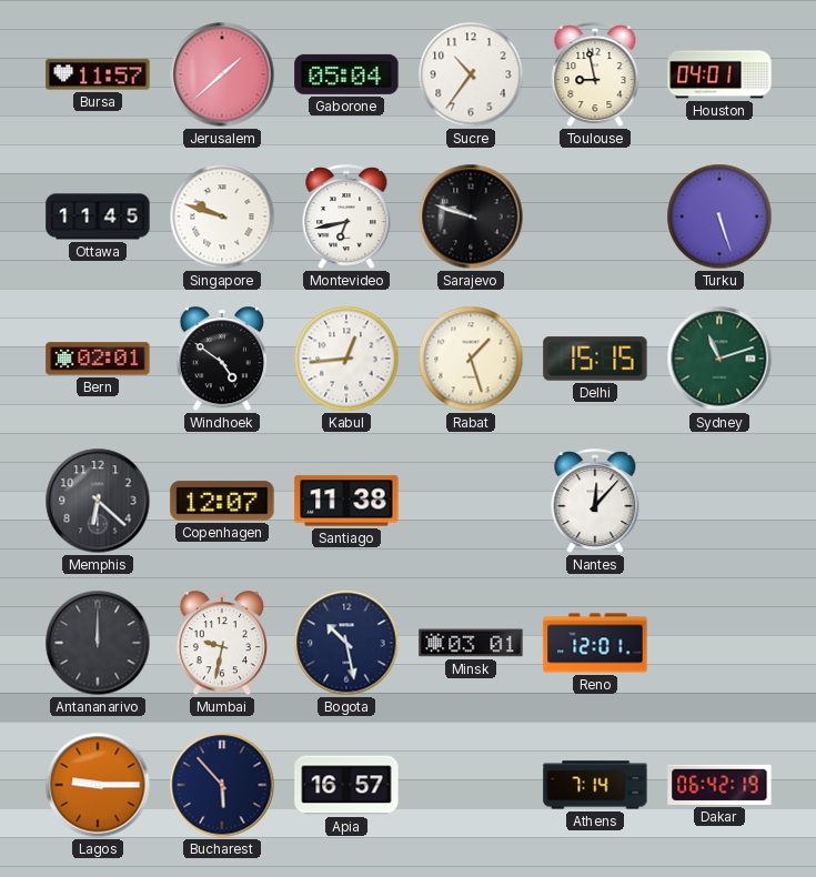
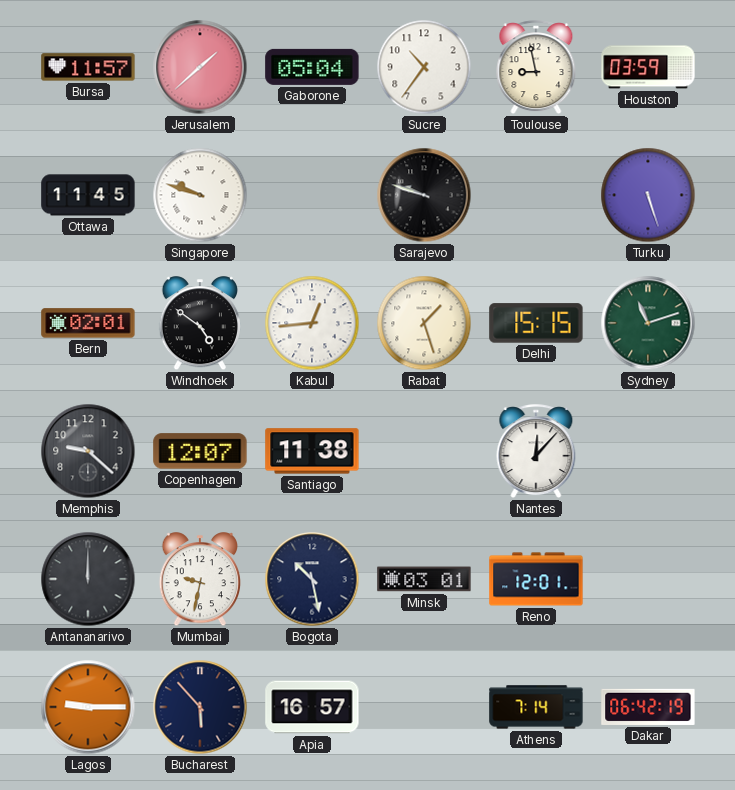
Houston: 04:01 -> 03:59 (648, 67)
Montevideo: 6:43 -> none (346, 218)
Memphis: 6:22 -> 9:22 (88, 451)
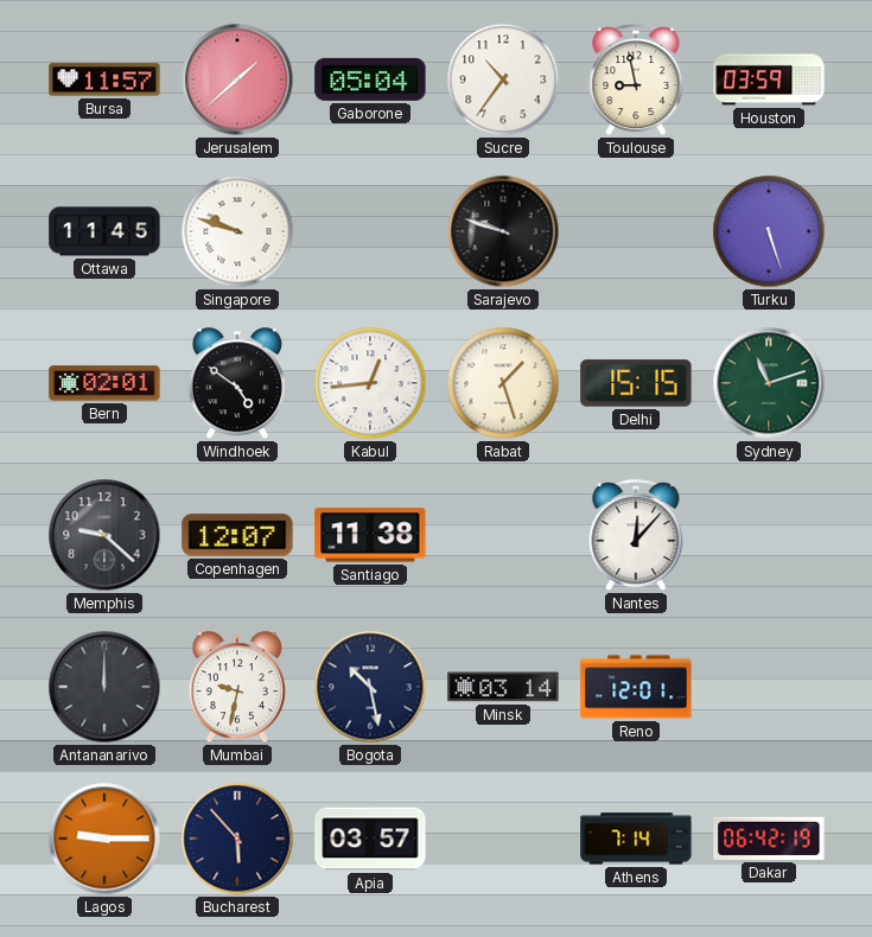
Minsk: 03:01 -> 03:14 (503, 687)
Apia: 16:57 -> 03:57 (370, 839)
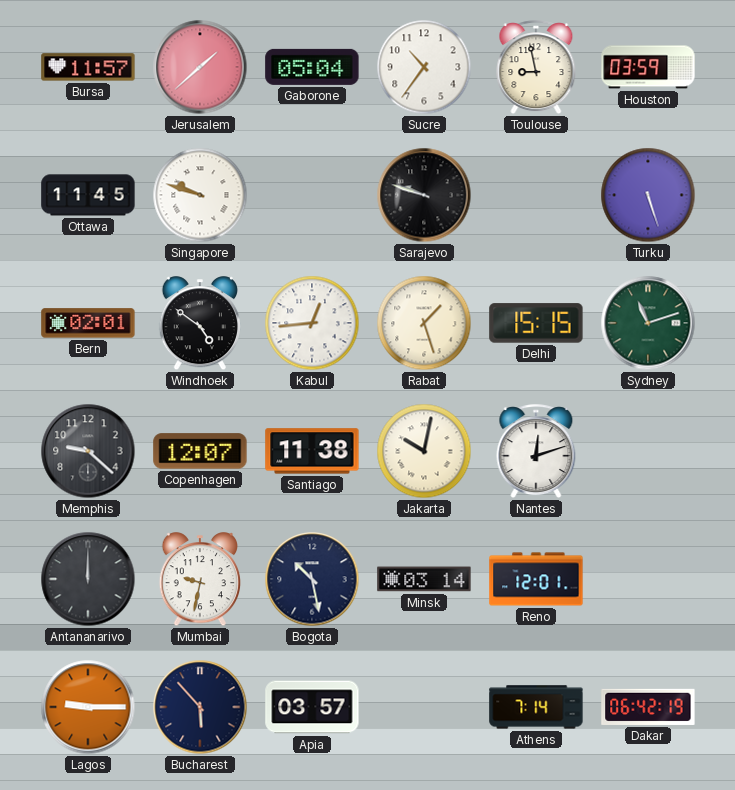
Jakarta: none -> 10:02 (424, 451)
Nantes: 12:07 -> 12:12 (536, 452)
